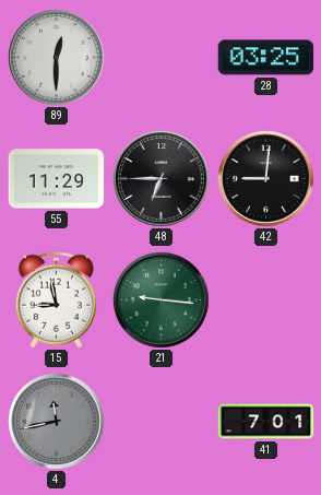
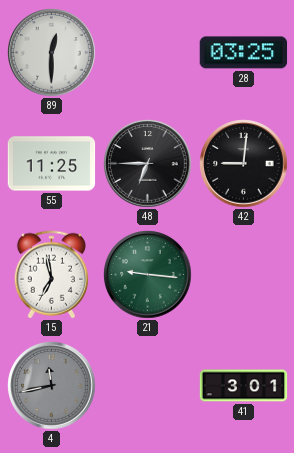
55: 11:29 -> 11:25 (52, 164)
15: 8:58 -> 6:58 (51, 275)
41: 7:01 -> 3:01 (244, 386)
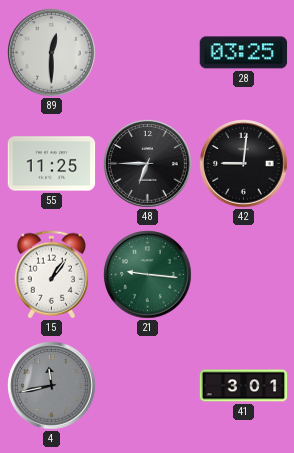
15: 6:58 -> 1:06 (51, 275)
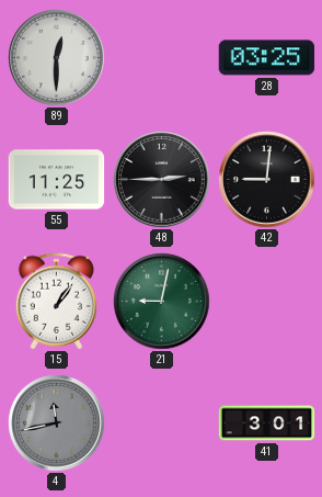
48: 6:45 -> 2:45 (162, 180)
21: 9:16 -> 9:02 (162, 302)
